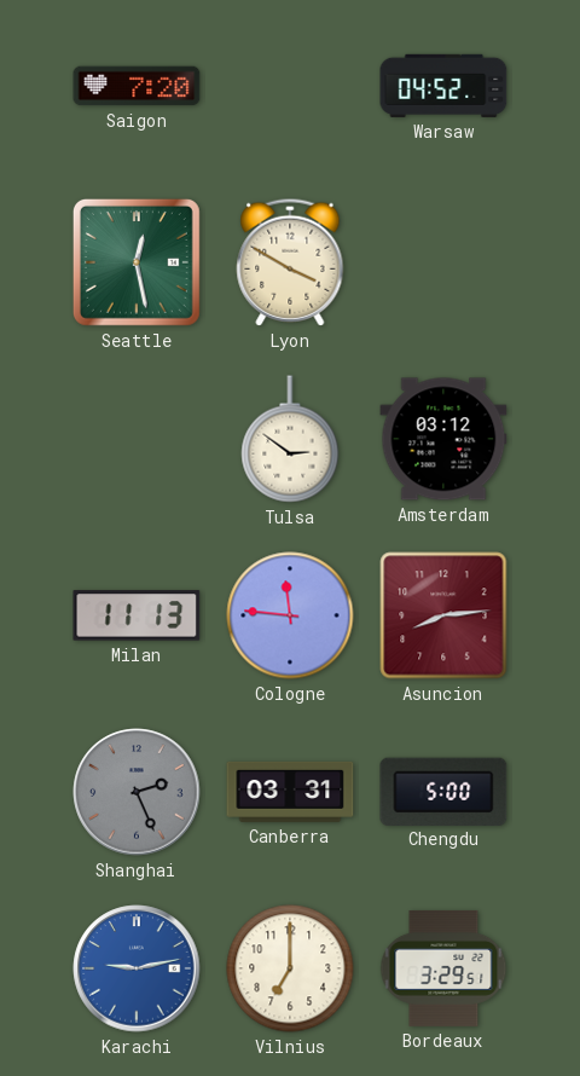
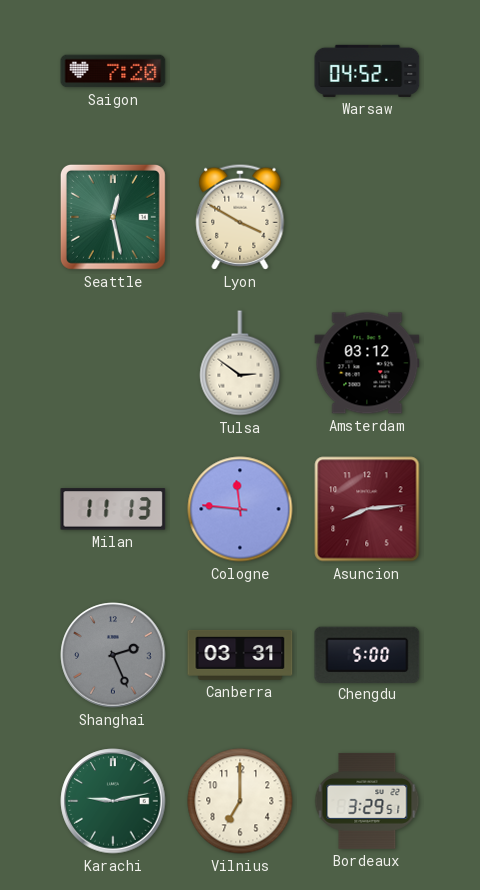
Karachi dial: blue -> green (113, 801)
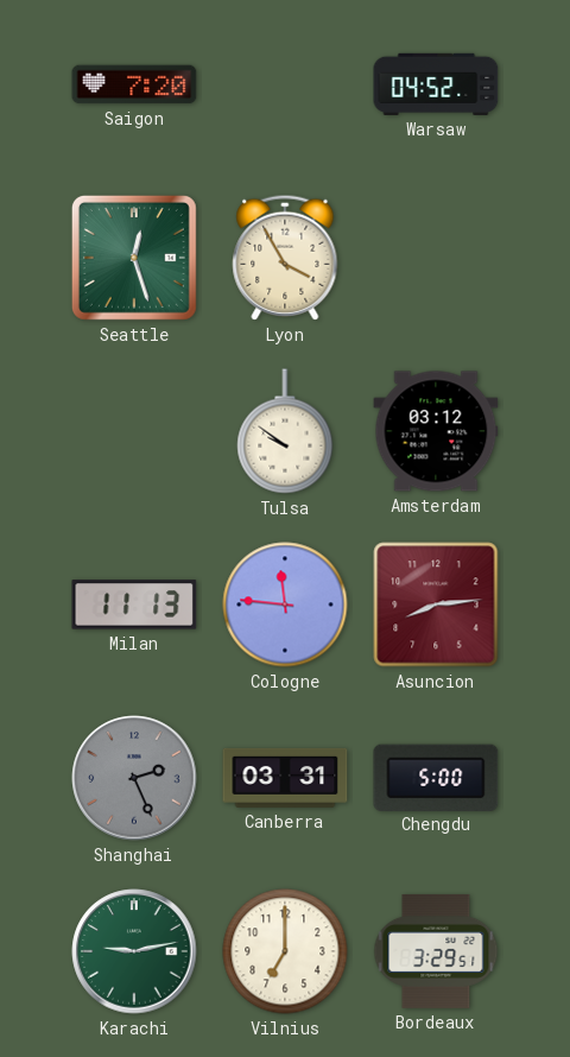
Seattle: 12:28 -> 12:27 (134, 258)
Lyon: 3:50 -> 3:55 (285, 258)
Tulsa: 2:51 -> 9:51 (285, 431)
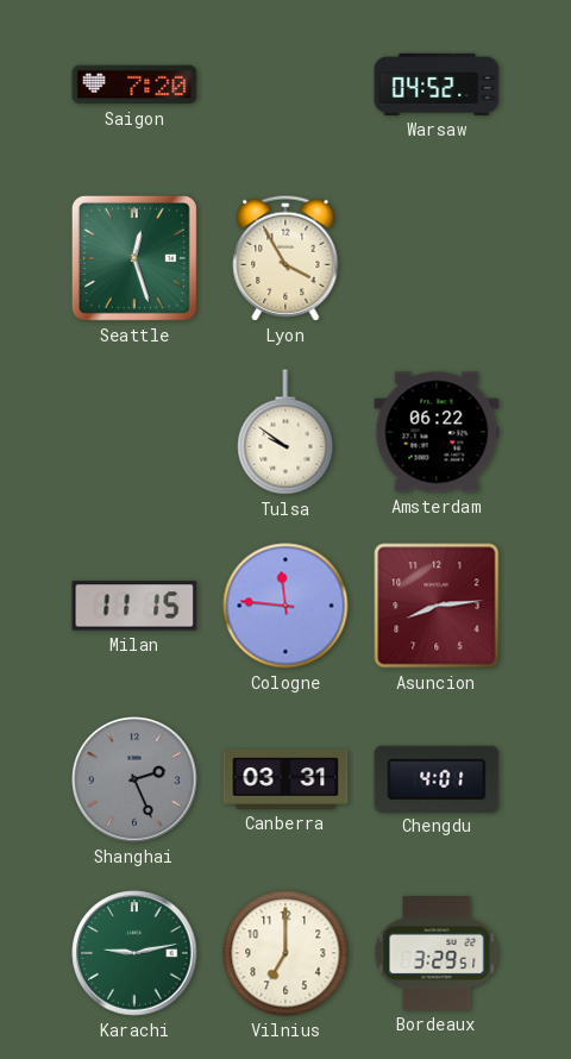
Amsterdam: 03:12 -> 06:22 (437, 432)
Milan: 11:13 -> 11:15 (134, 606)
Chengdu: 5:00 -> 4:01 (437, 778)
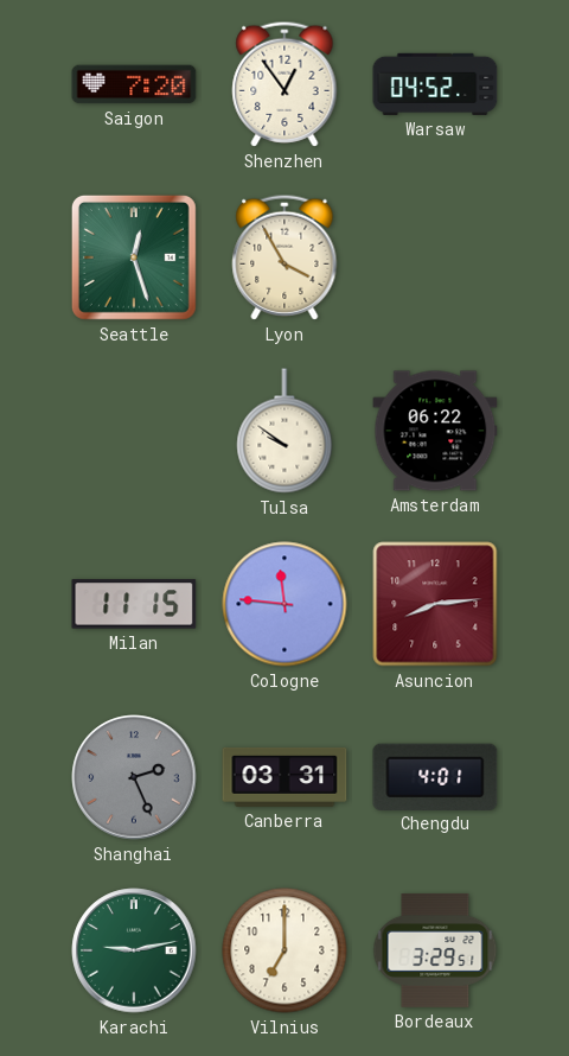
Shenzhen: none -> 12:54 (284, 84)
